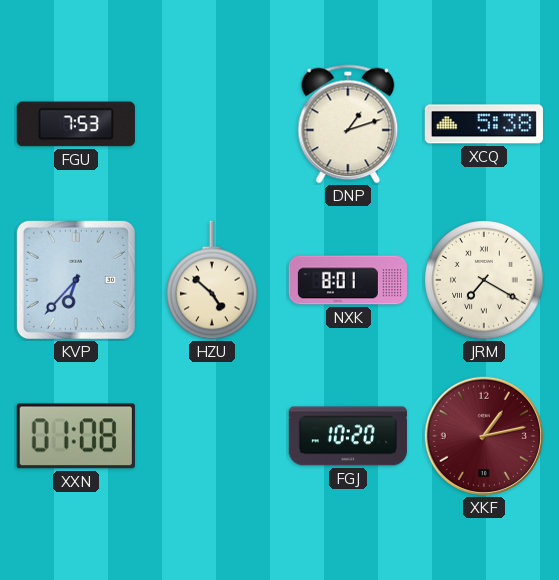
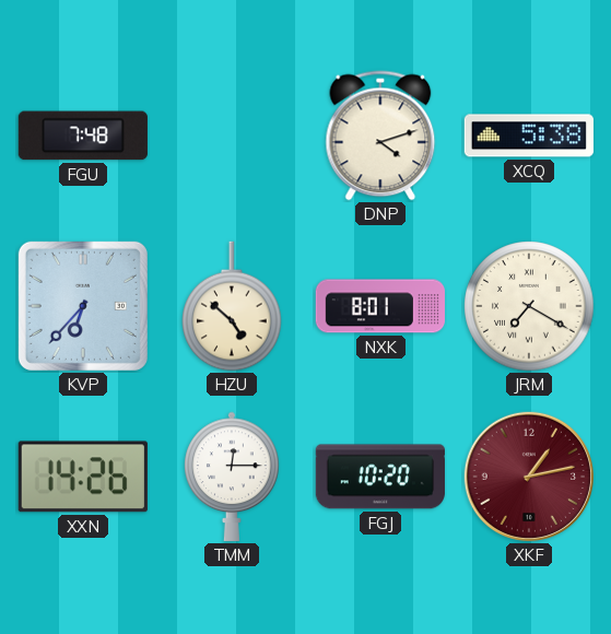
FGU: 7:53 -> 7:48 (83, 136)
DNP: 1:12 -> 4:12 (380, 136)
XXN: 01:08 -> 14:26 (83, 477)
TMM: none -> 12:15 (232, 477)
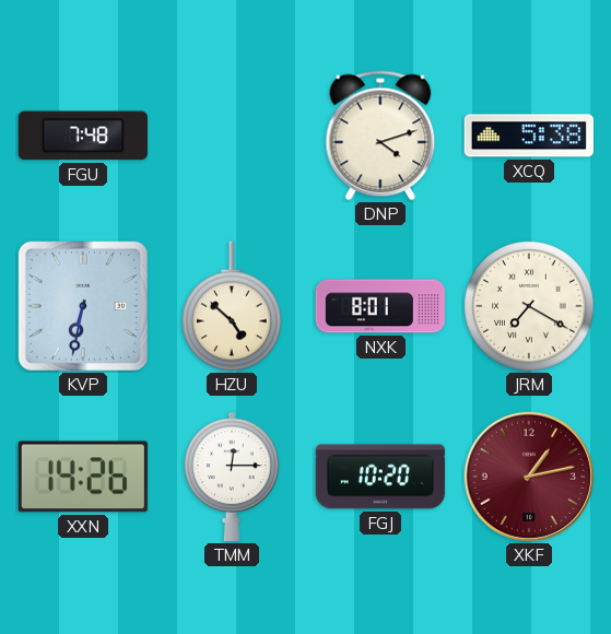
KVP: 6:37 -> 6:32 (83, 306)
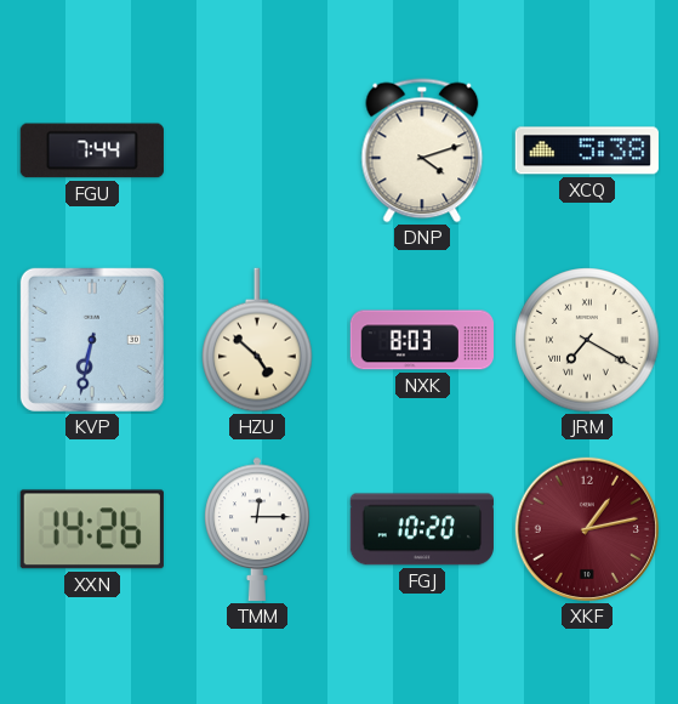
FGU: 7:48 -> 7:44 (92, 151)
NXK: 8:01 -> 8:03 (421, 340)
